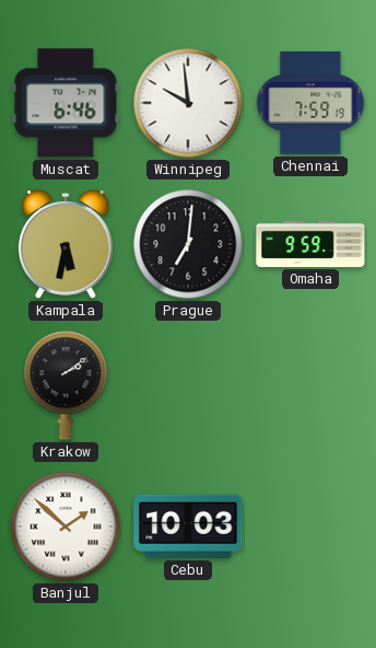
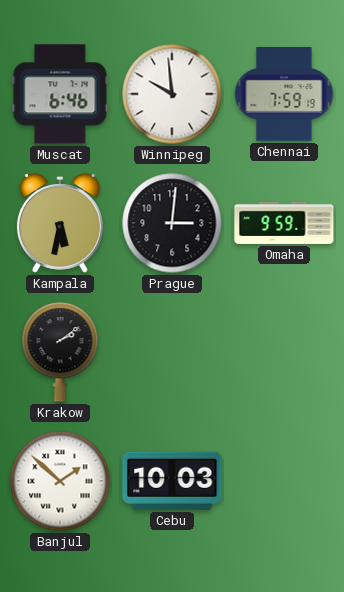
Prague: 7:01 -> 3:01 (172, 223)
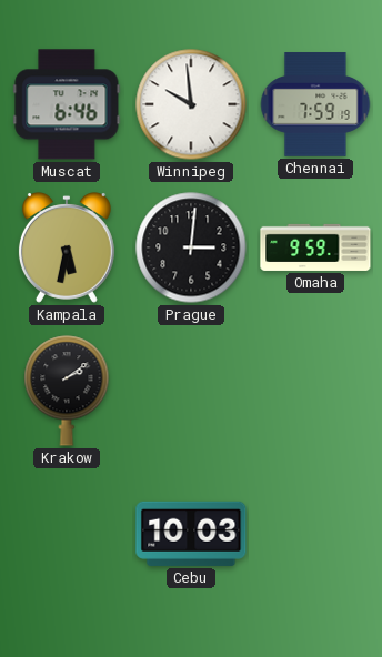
Banjul: 1:52 -> none (60, 481)
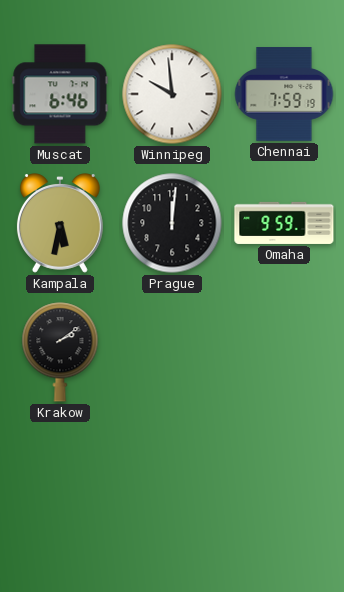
Prague: 3:01 -> 12:01 (172, 223)
Cebu: 10:03 -> none (191, 534)
